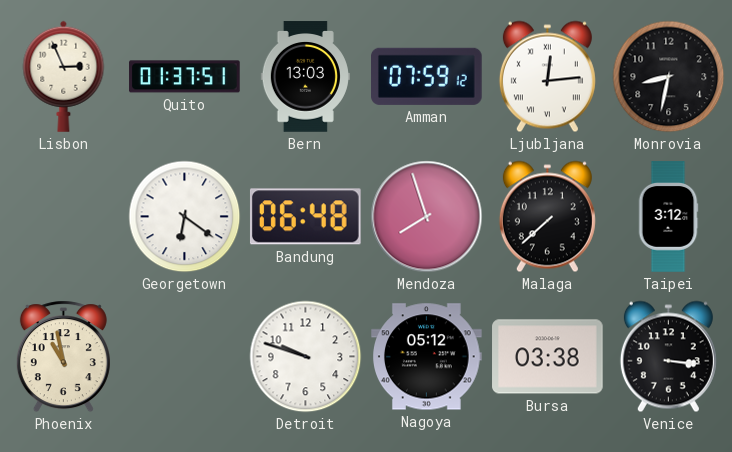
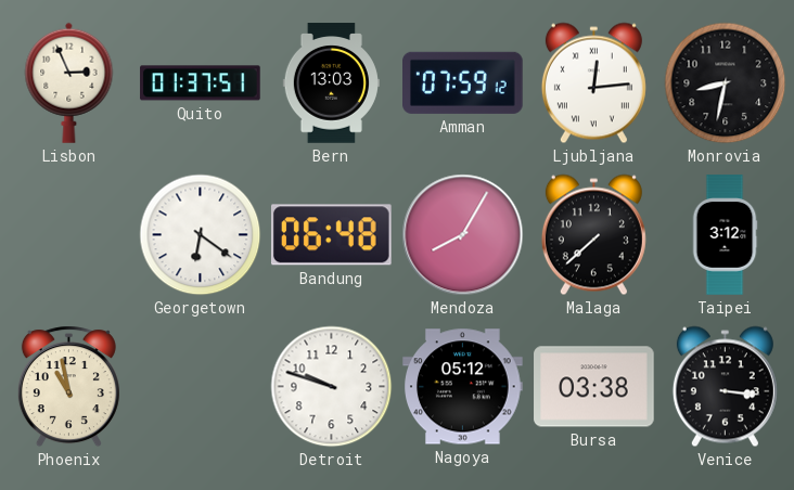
Mendoza: 7:57 -> 8:05 (463, 235)
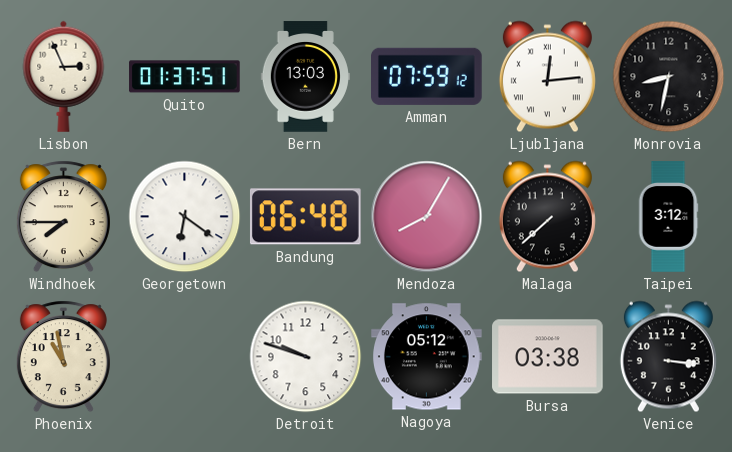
Windhoek: none -> 7:45 (63, 217)
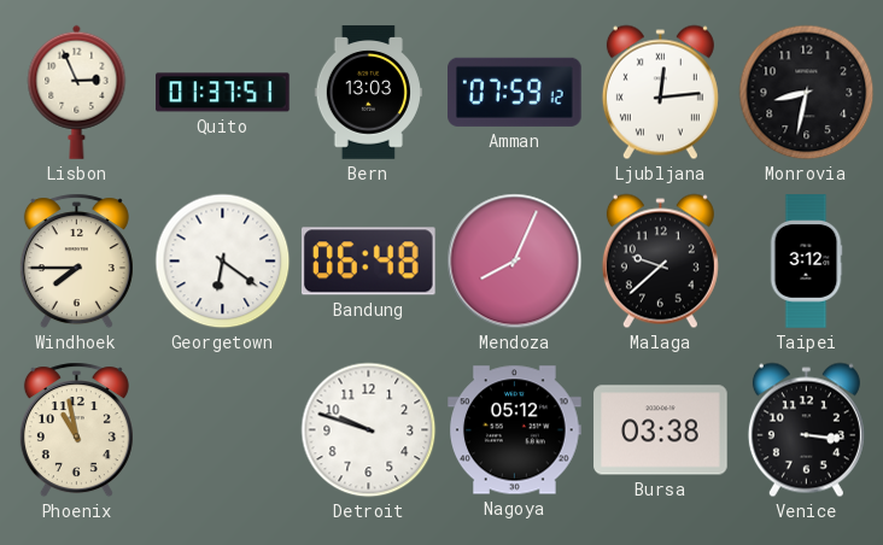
Mendoza: 8:05 -> 8:04 (515, 262)
Malaga: 7:38 -> 9:38 (660, 262)
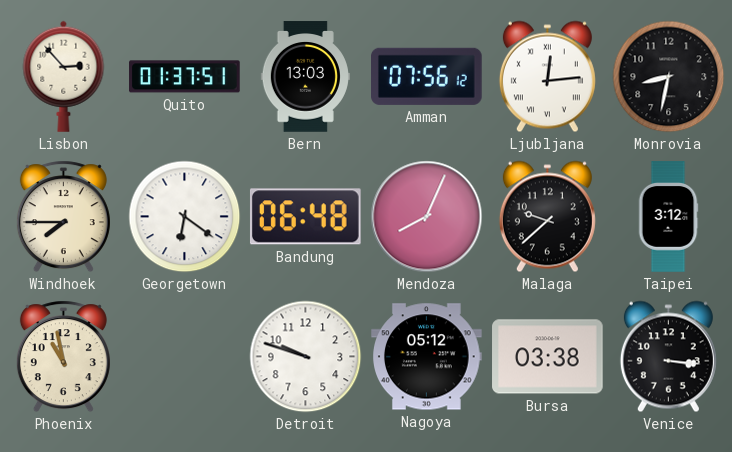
Lisbon: 2:56 -> 2:53 (64, 76)
Amman: 07:59 -> 07:56 (427, 76)
